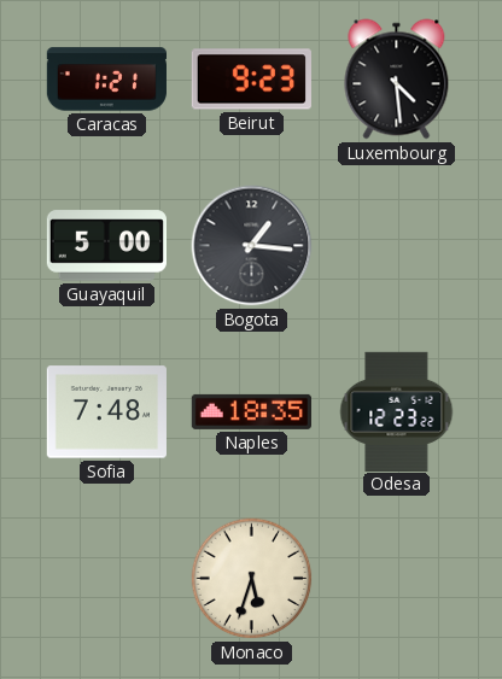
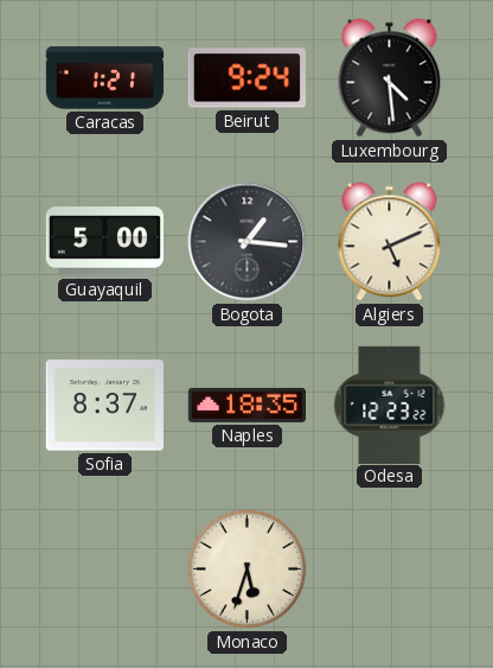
Beirut: 9:23 -> 9:24 (246, 78)
Algiers: none -> 5:11 (390, 242)
Sofia: 7:48 -> 8:37 (104, 406)
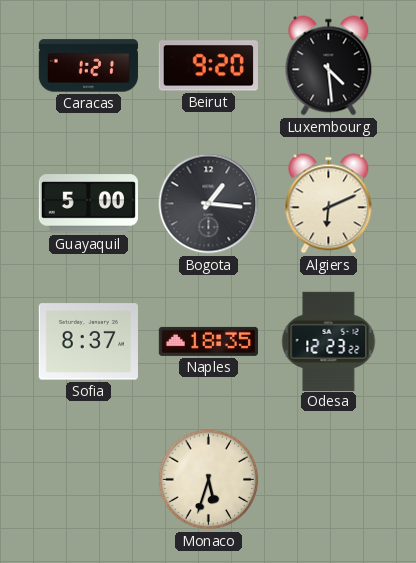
Beirut: 9:24 -> 9:20 (208, 66)
Algiers: 5:11 -> 6:11 (329, 204)
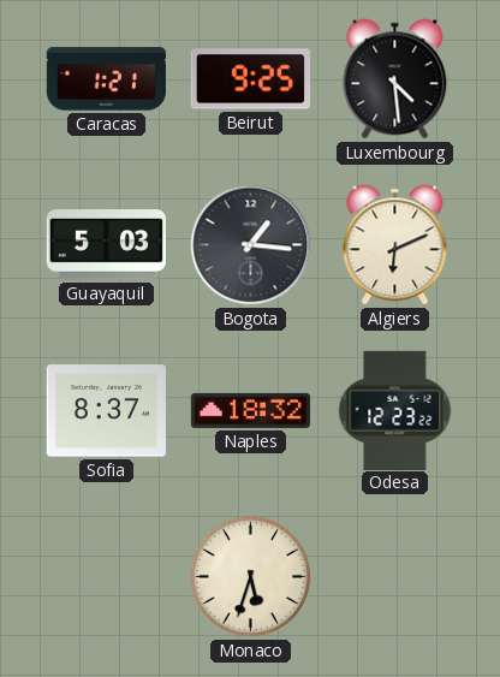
Beirut: 9:20 -> 9:25 (250, 79)
Guayaquil: 5:00 -> 5:03 (106, 245)
Naples: 18:35 -> 18:32 (250, 410)
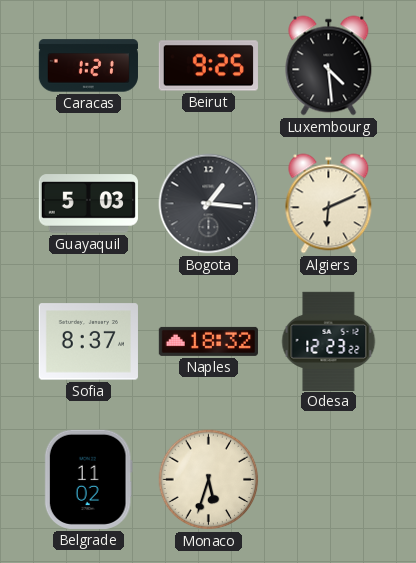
Belgrade: none -> 11:02 (88, 479)
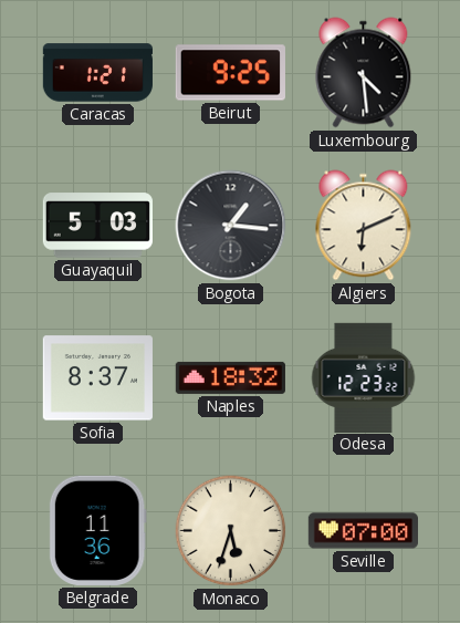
Belgrade: 11:02 -> 11:36 (97, 530)
Seville: none -> 07:00 (363, 531)
